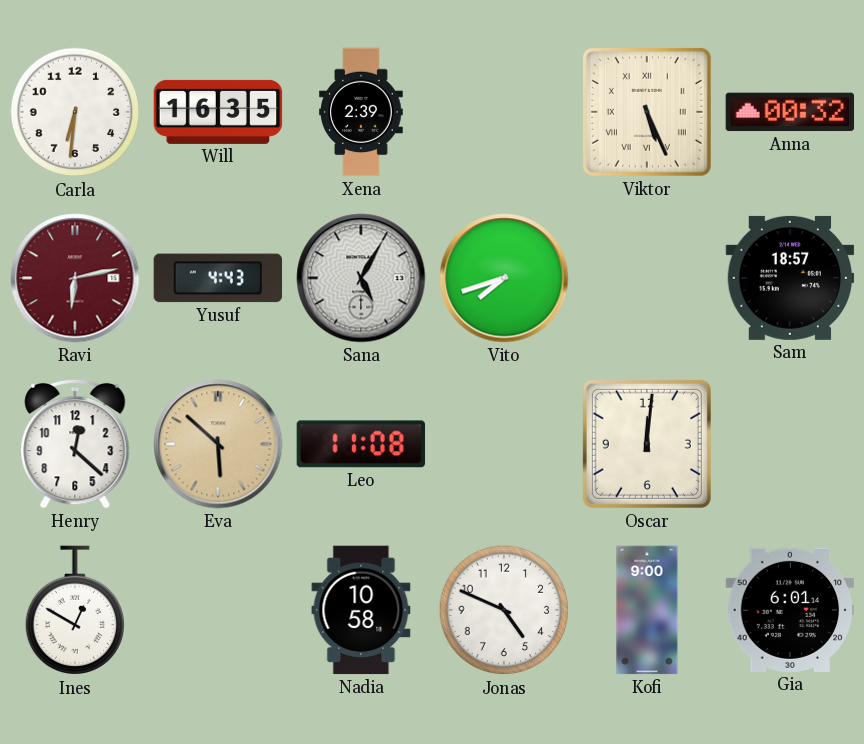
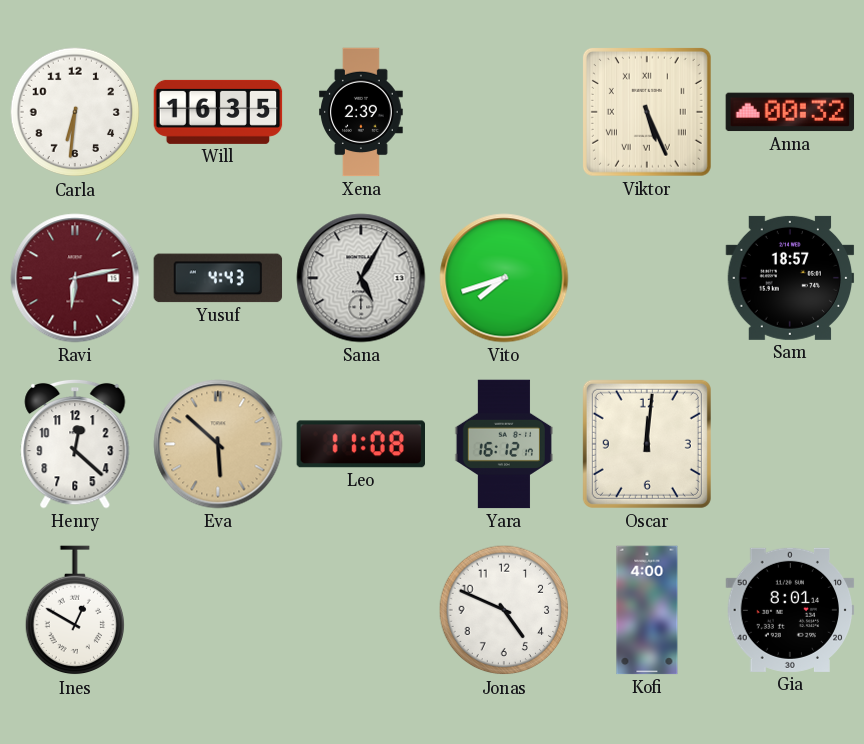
Yara: none -> 16:12 (504, 444)
Nadia: 10:58 -> none (361, 610)
Kofi: 9:00 -> 4:00 (647, 610)
Gia: 6:01 -> 8:01 (790, 610)
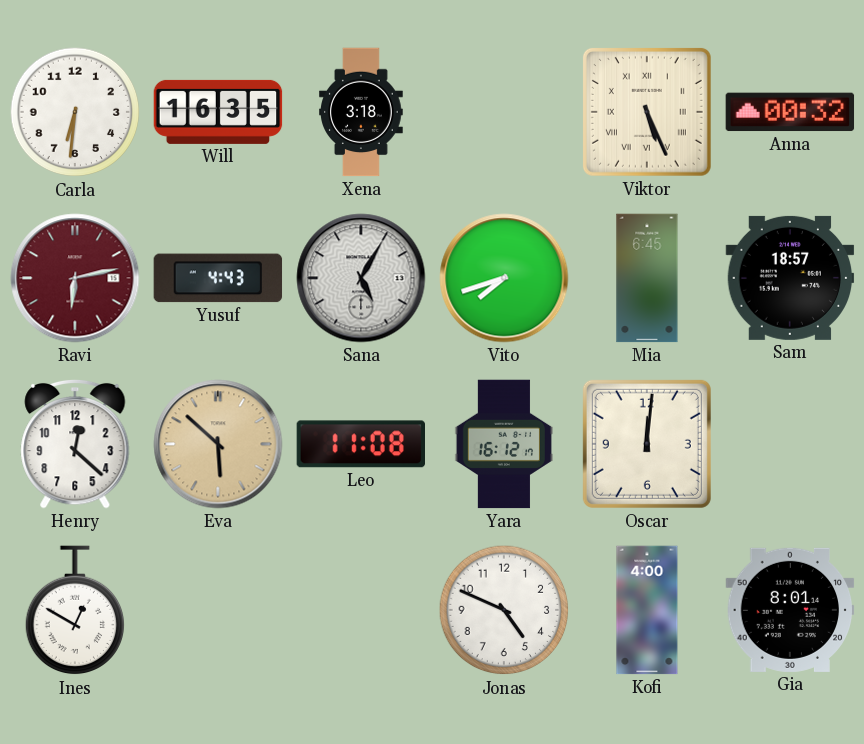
Xena: 2:39 -> 3:18 (362, 112)
Mia: none -> 6:45 (647, 278)
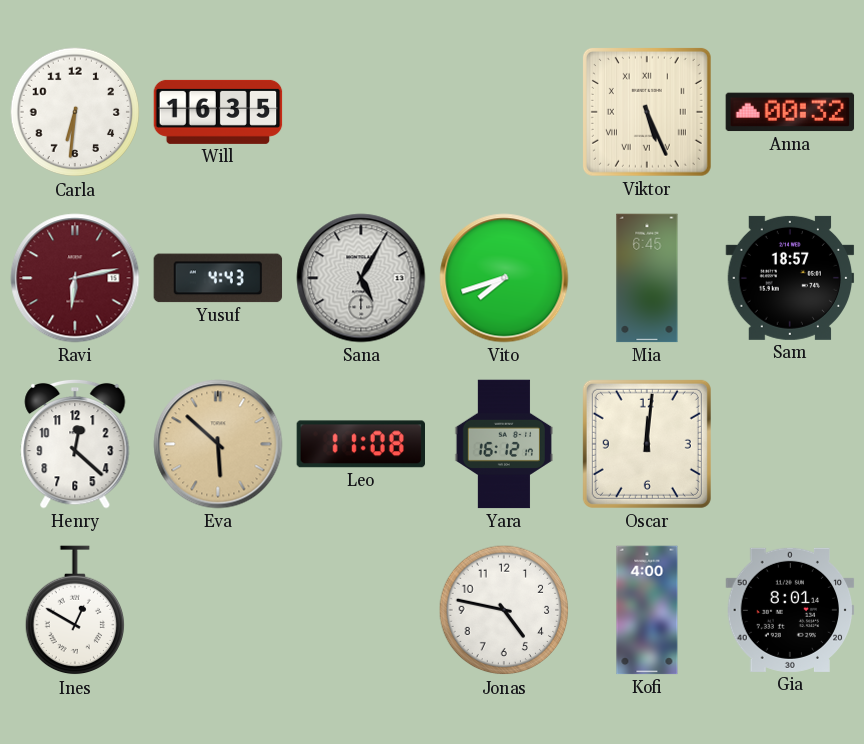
Xena: 3:18 -> none (362, 112)
Jonas: 4:49 -> 4:47 (504, 610)
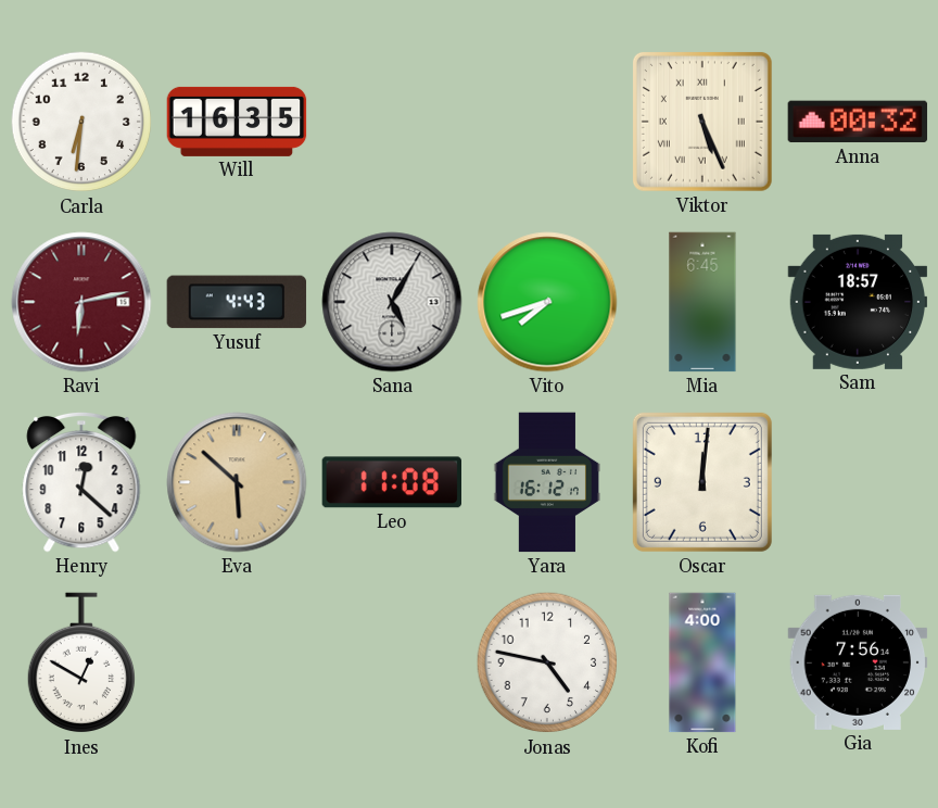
Gia: 8:01 -> 7:56 (858, 662)
